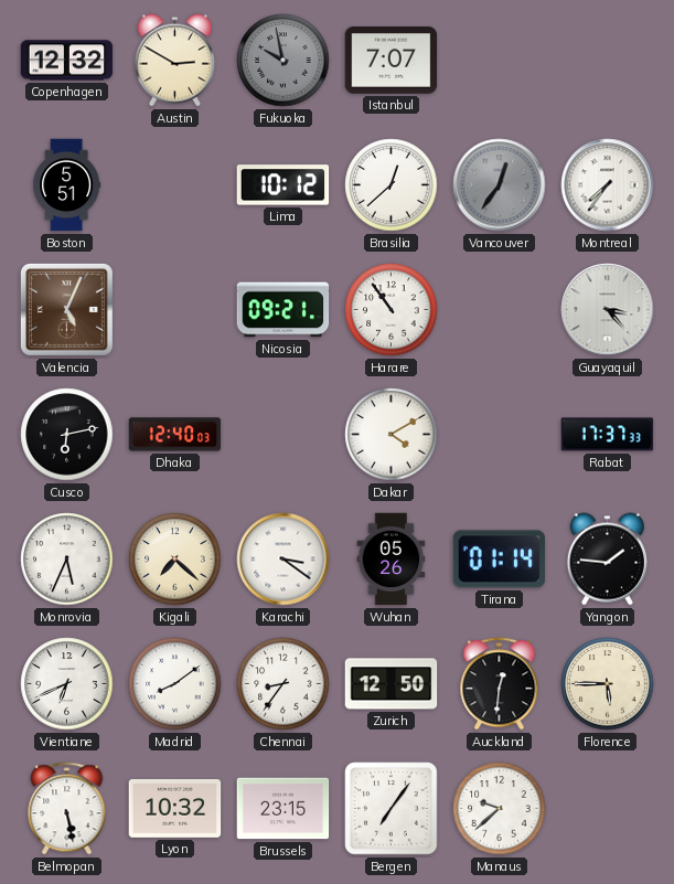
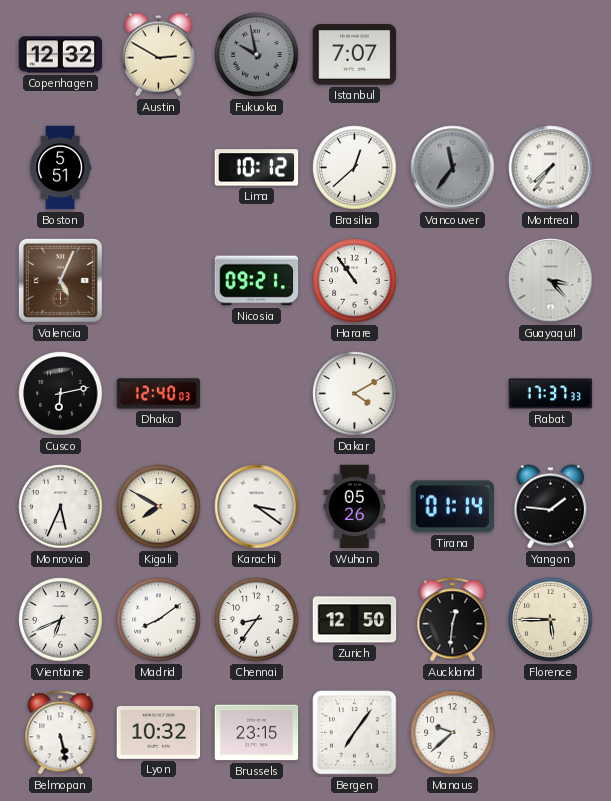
Vancouver: 12:36 -> 11:36 (453, 168)
Kigali: 7:22 -> 7:50 (159, 507)
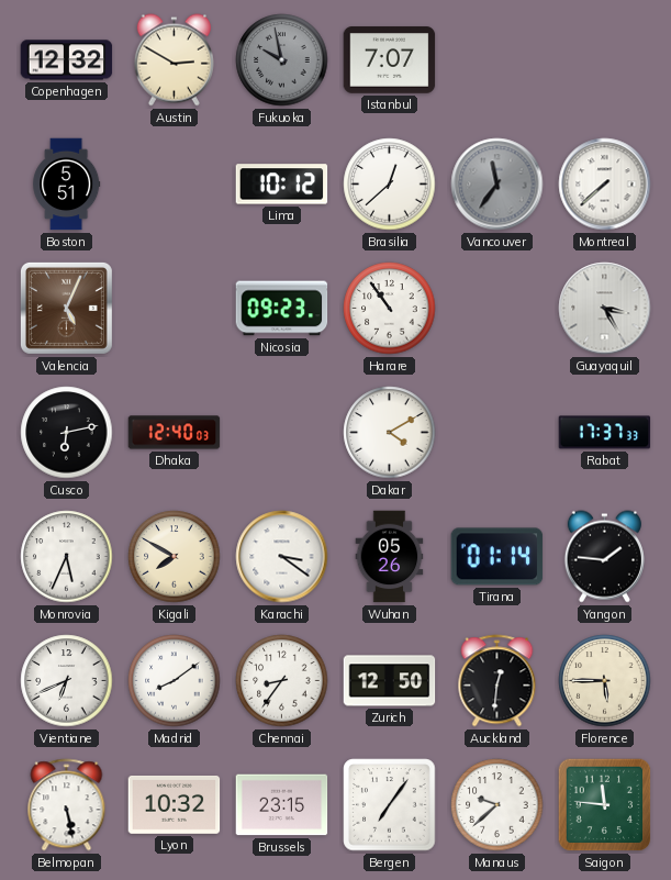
Montreal: 7:36 -> 7:38 (605, 185)
Nicosia: 09:21 -> 09:23 (282, 309)
Guayaquil: 3:23 -> 3:25 (605, 309)
Saigon: none -> 11:46 (605, 805)
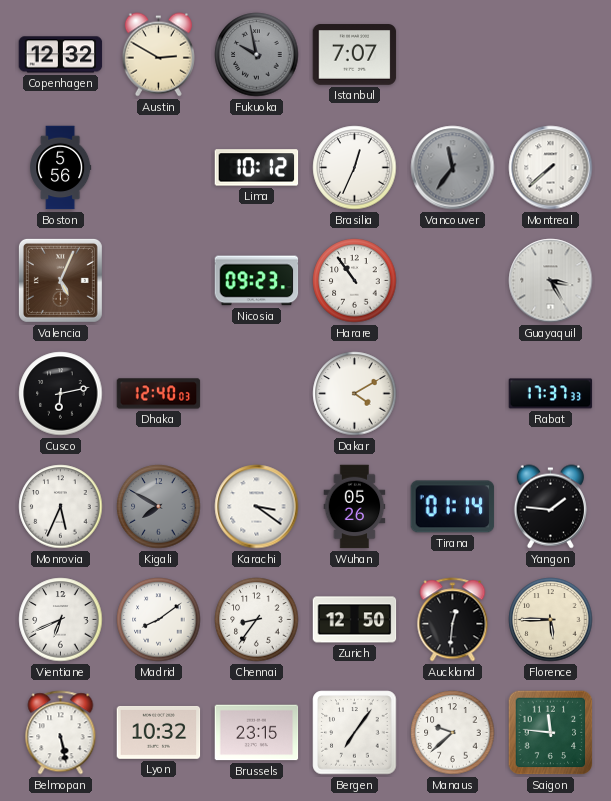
Boston: 5:51 -> 5:56 (61, 168)
Brasilia: 12:38 -> 12:34 (355, 168)
Kigali dial: cream -> grey (159, 507)
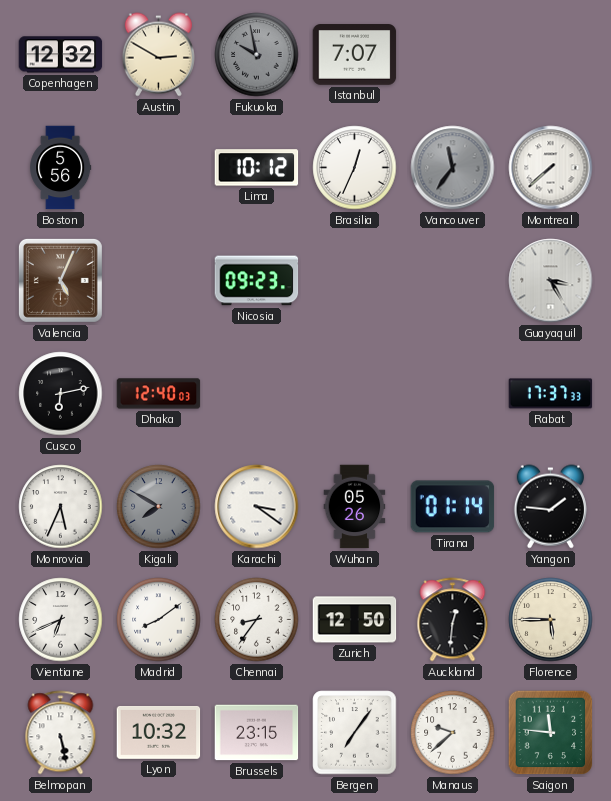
Harare: 10:54 -> none (355, 281)
Dakar: 4:10 -> none (355, 394)
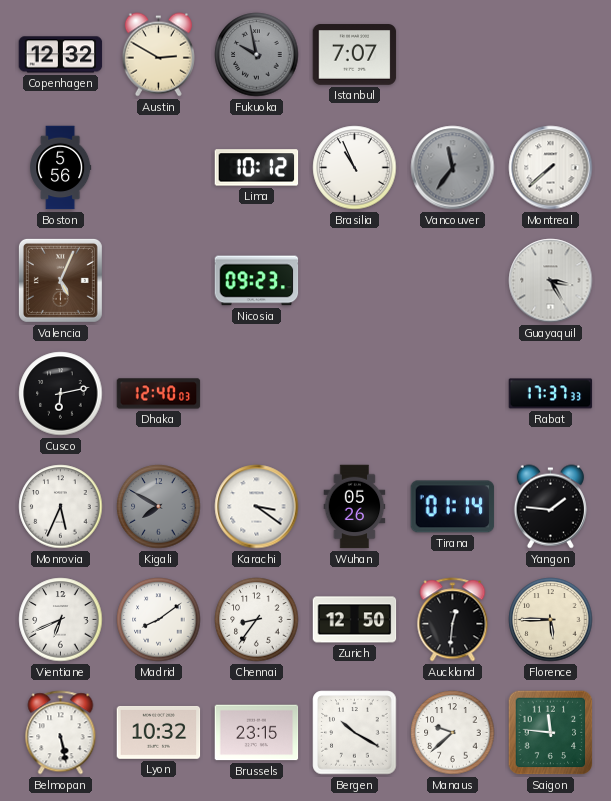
Brasilia: 12:34 -> 10:56 (355, 168)
Bergen: 7:06 -> 10:20 (355, 733)
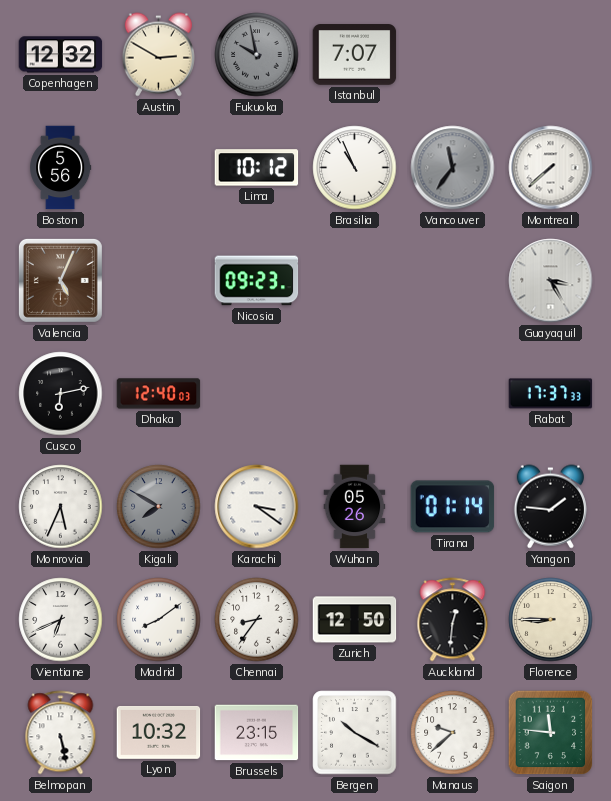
Florence: 5:45 -> 8:45 (551, 620)
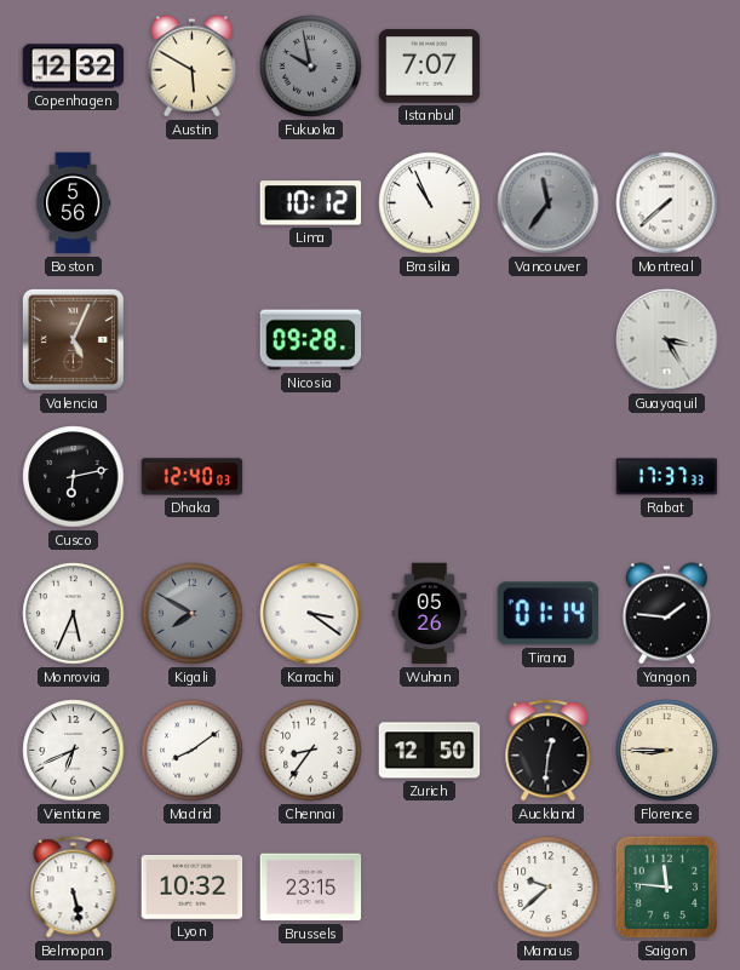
Austin: 2:50 -> 5:50 (191, 67)
Nicosia: 09:23 -> 09:28 (311, 340)
Bergen: 10:20 -> none (355, 733)
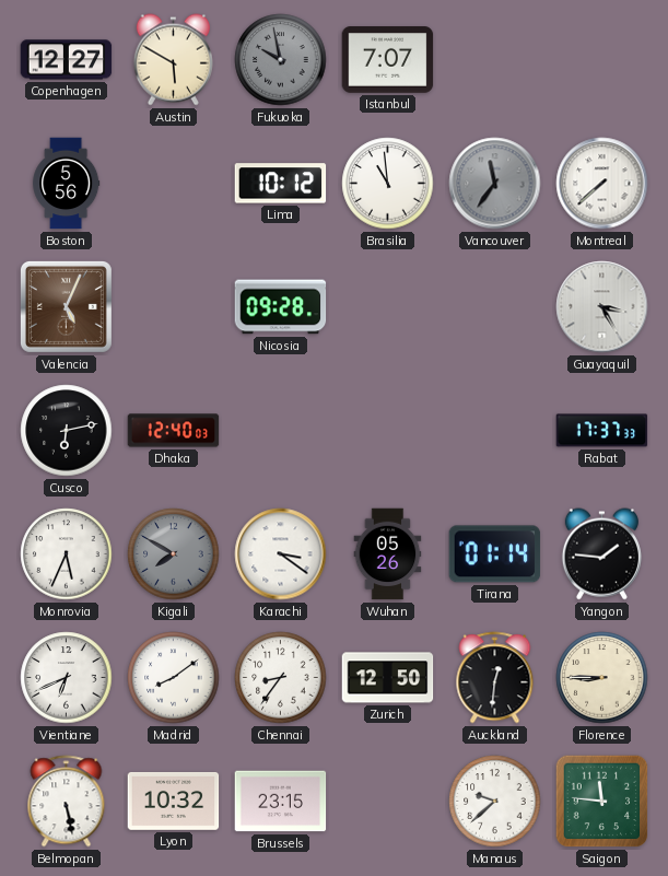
Copenhagen: 12:32 -> 12:27 (67, 60)
Brasilia: 10:56 -> 10:59 (388, 184)
